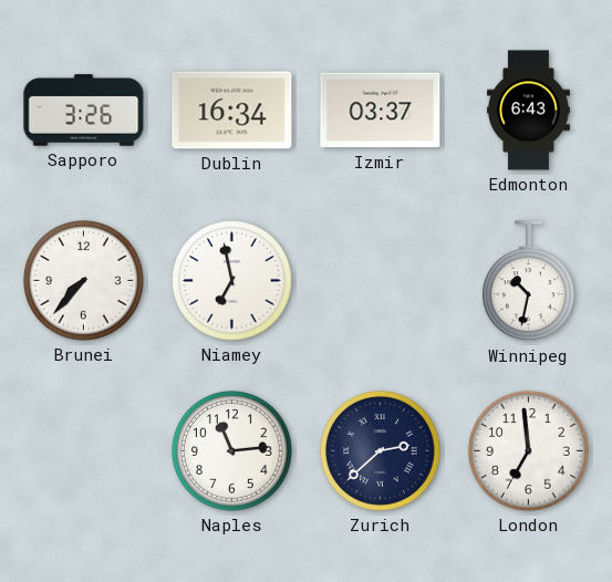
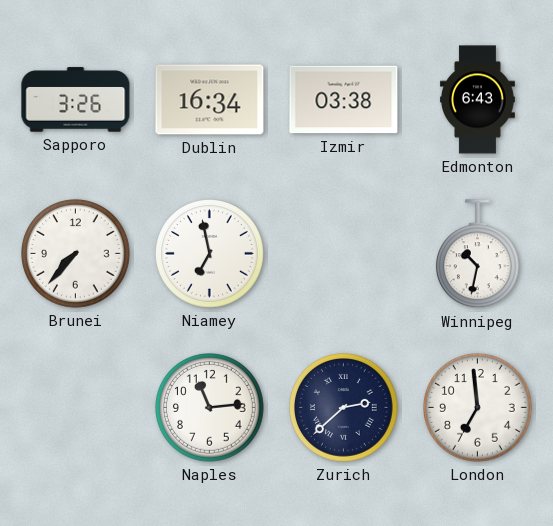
Izmir: 03:37 -> 03:38 (344, 100)
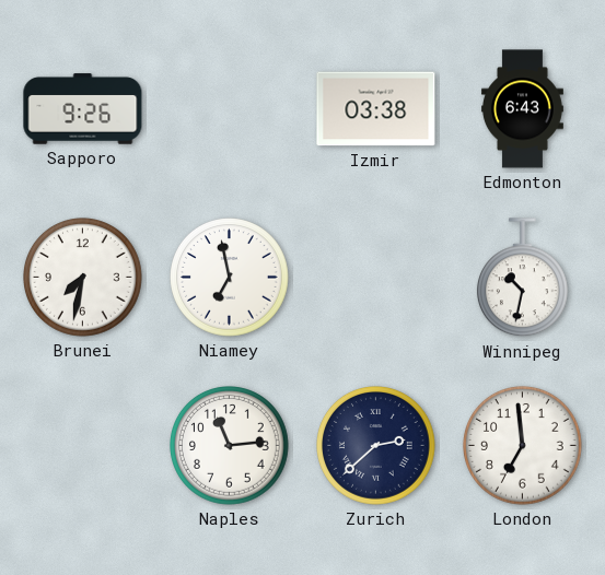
Sapporo: 3:26 -> 9:26 (83, 109)
Dublin: 16:34 -> none (210, 100)
Brunei: 7:37 -> 7:32 (83, 278)
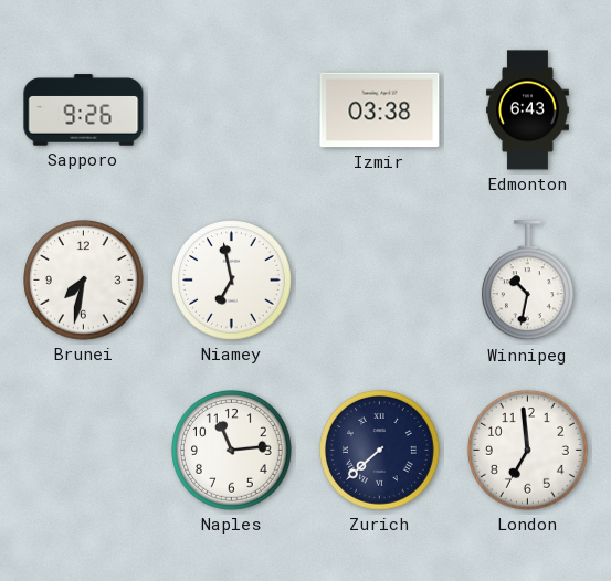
Zurich: 2:38 -> 7:38 (380, 451)
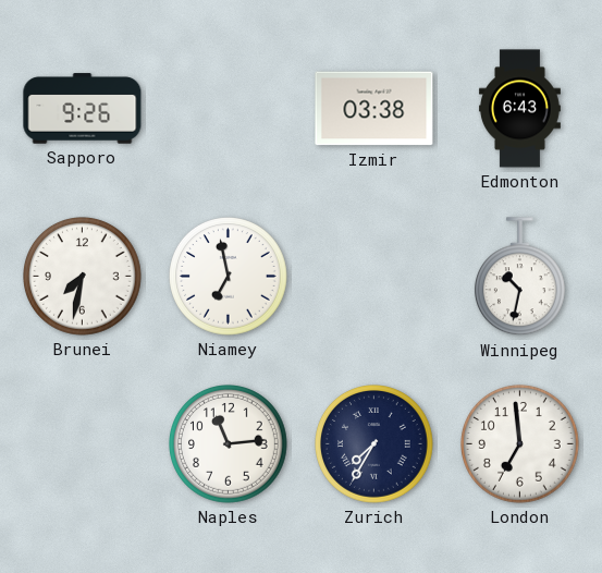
Zurich: 7:38 -> 7:35 (374, 444)
